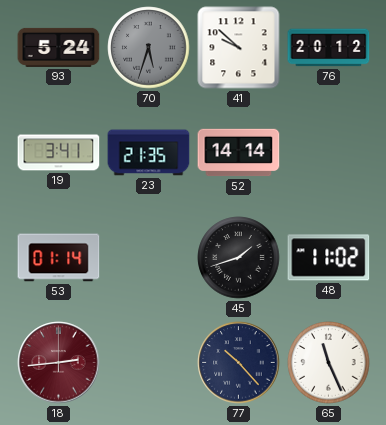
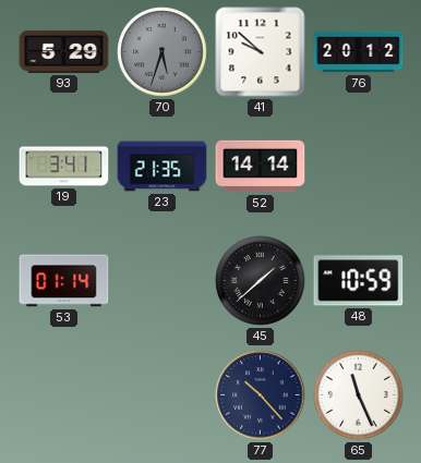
93: 5:24 -> 5:29 (64, 51)
45: 1:42 -> 1:38 (261, 281)
48: 11:02 -> 10:59 (359, 281)
18: 2:44 -> none (59, 363)
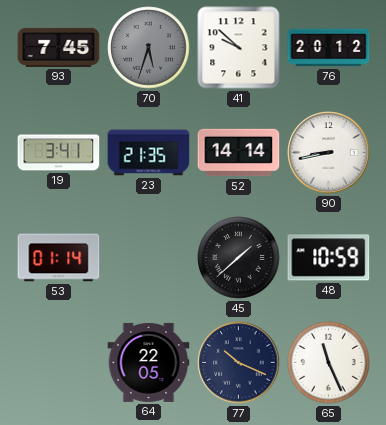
93: 5:29 -> 7:45 (59, 47)
90: none -> 8:43 (329, 153)
64: none -> 22:05 (149, 362)
77: 10:23 -> 10:19 (239, 363)
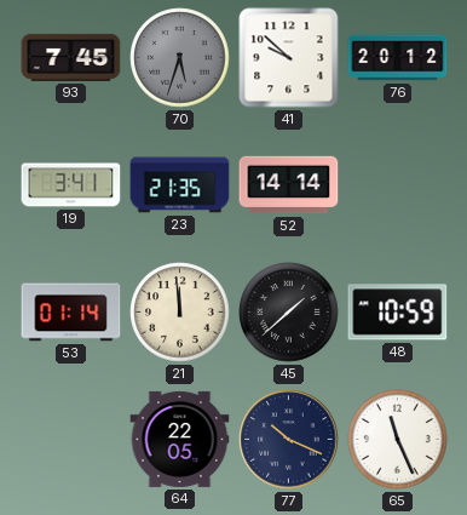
90: 8:43 -> none (329, 153)
21: none -> 11:59 (180, 313)
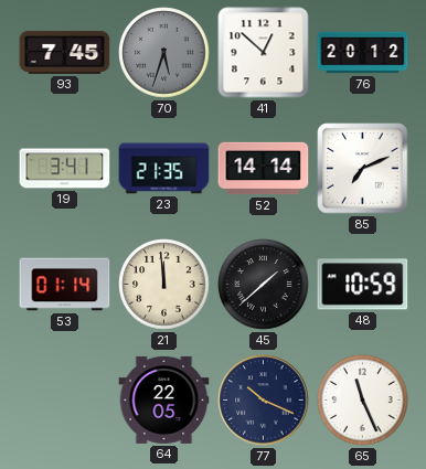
41: 9:52 -> 12:52 (264, 53)
85: none -> 7:11 (363, 169)
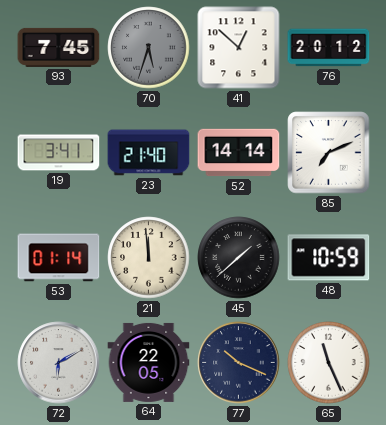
23: 21:35 -> 21:40 (149, 153)
72: none -> 6:10 (59, 363)
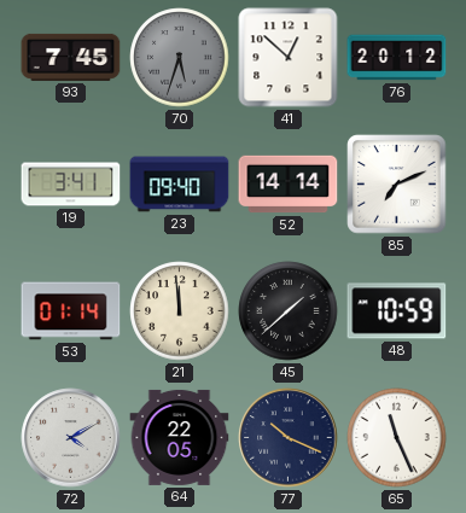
23: 21:40 -> 09:40 (180, 185)
72: 6:10 -> 4:10 (71, 438)
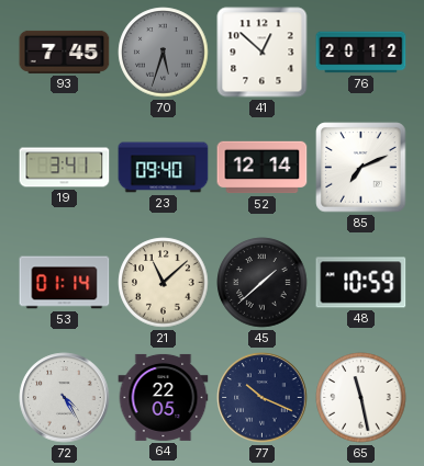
52: 14:14 -> 12:14 (263, 168)
21: 11:59 -> 11:08 (164, 283)
72: 4:10 -> 4:25 (65, 398)
65: 11:26 -> 11:28 (361, 398)
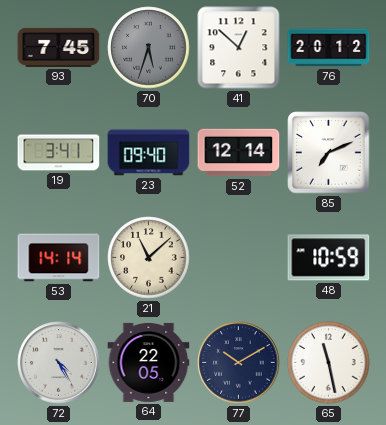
53: 01:14 -> 14:14 (59, 258)
45: 1:38 -> none (263, 283)
77: 10:19 -> 10:10 (239, 363)
